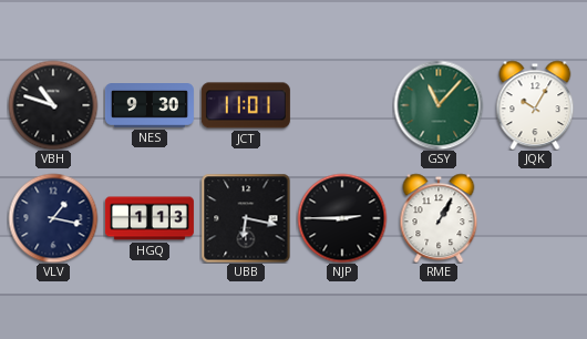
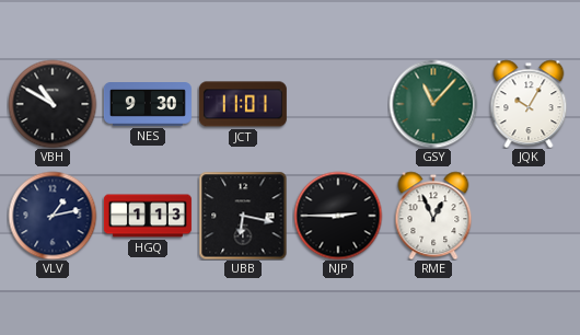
VBH: 10:48 -> 10:50 (53, 104)
VLV: 1:17 -> 1:13 (53, 216)
RME: 1:05 -> 12:56 (433, 216)
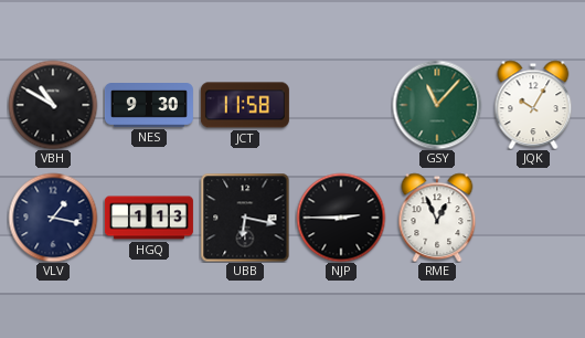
JCT: 11:01 -> 11:58 (245, 105)
VLV: 1:13 -> 1:17 (53, 218)
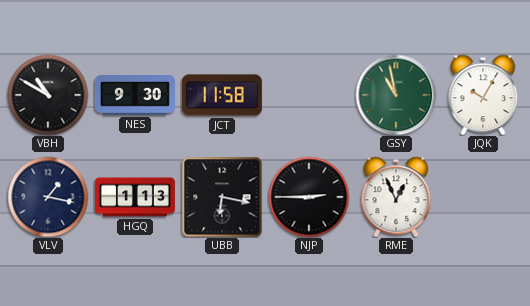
GSY: 11:07 -> 10:58 (396, 95)
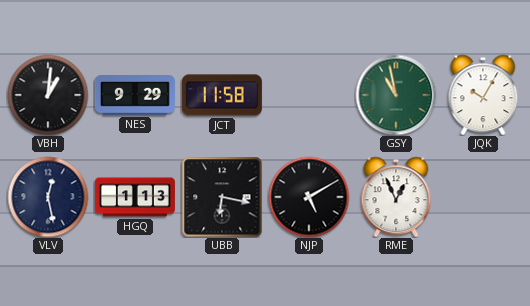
VBH: 10:50 -> 1:01 (48, 95)
NES: 9:30 -> 9:29 (135, 96)
VLV: 1:17 -> 12:28 (48, 197)
NJP: 2:45 -> 5:10 (309, 197)
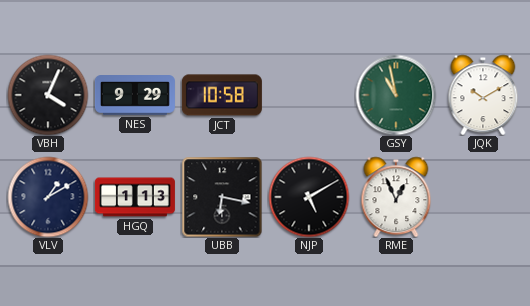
VBH: 1:01 -> 4:04 (48, 95)
JCT: 11:58 -> 10:58 (222, 95)
JQK: 10:05 -> 10:10 (483, 95)
VLV: 12:28 -> 1:10 (48, 197)
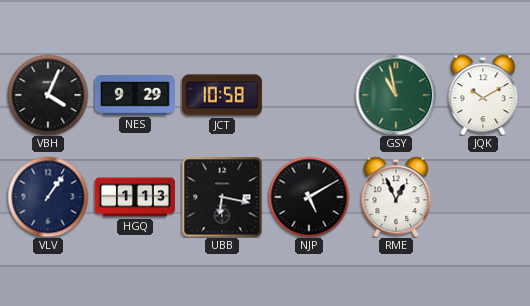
VLV: 1:10 -> 1:06 (48, 197)
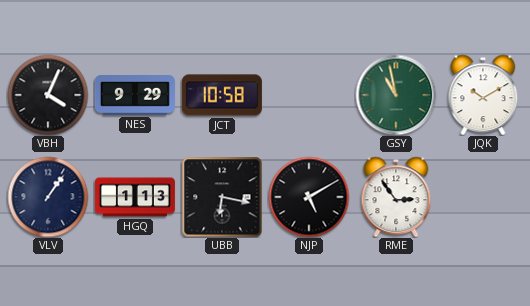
RME: 12:56 -> 2:54 (396, 197)
